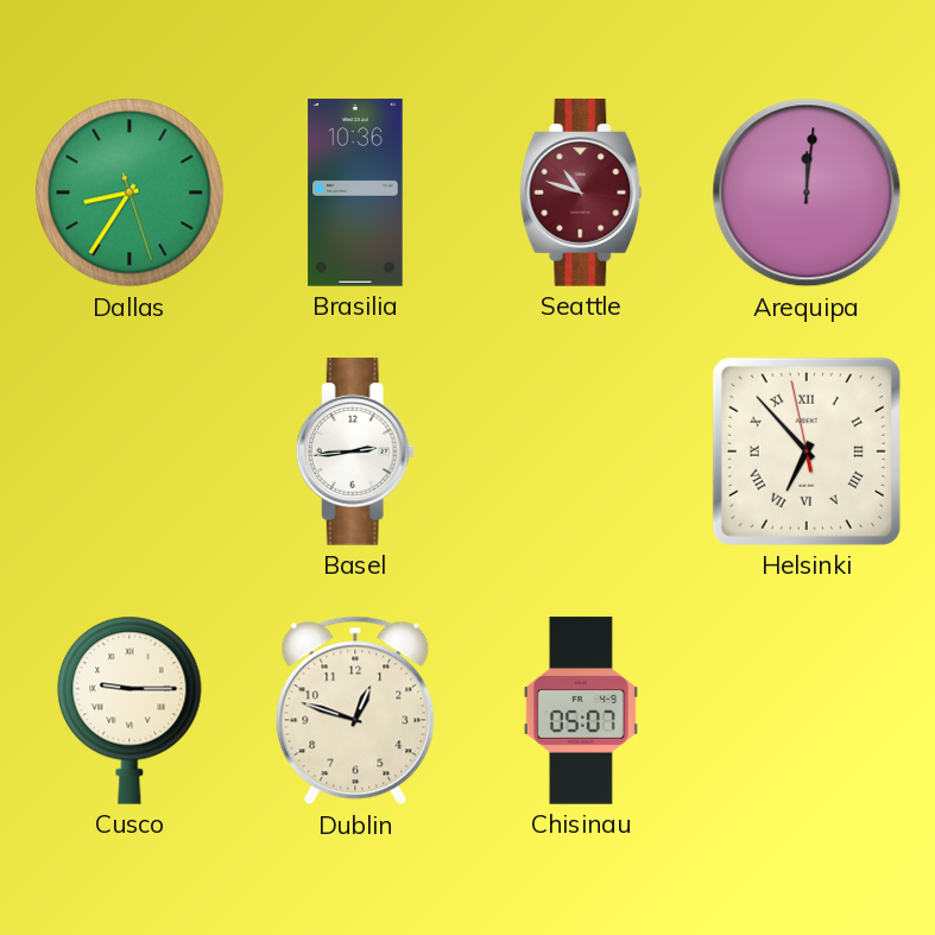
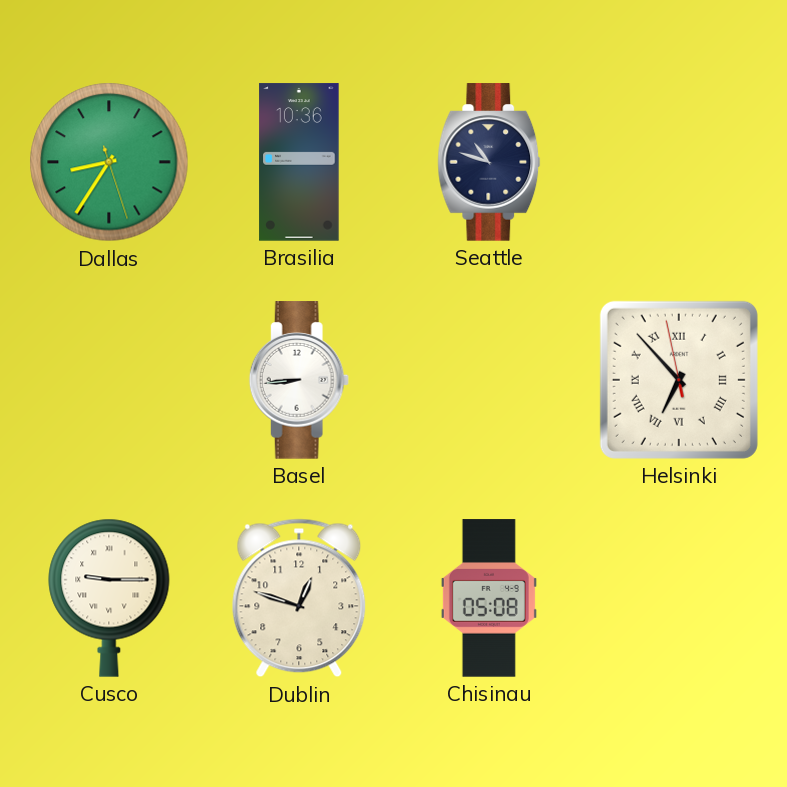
Seattle dial: burgundy -> navy (489, 162)
Arequipa: 12:01 -> none (807, 192)
Basel: 2:44 -> 8:44 (299, 380)
Chisinau: 05:07 -> 05:08 (489, 598)
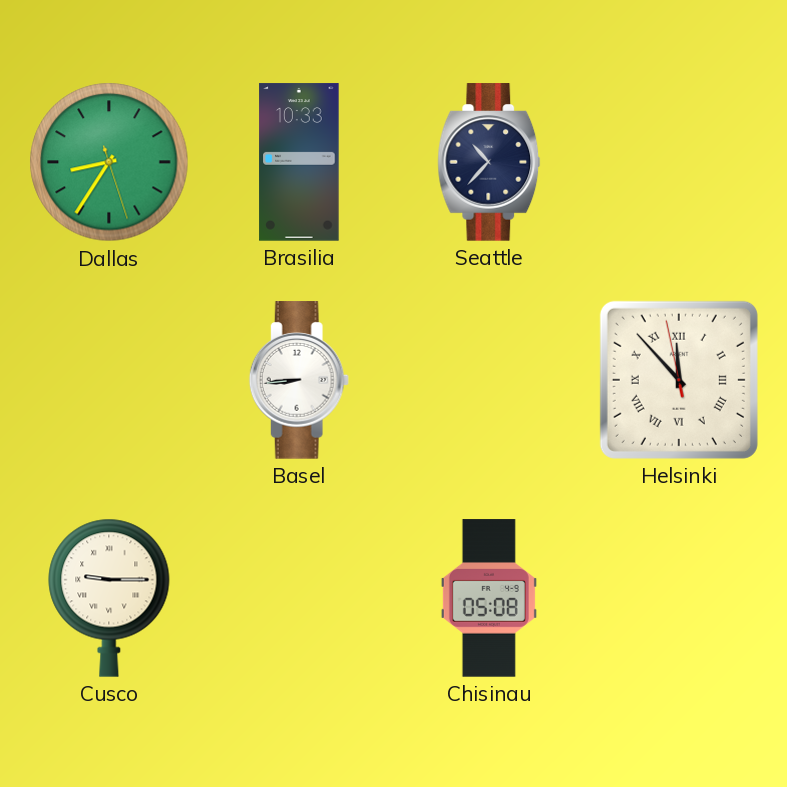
Brasilia: 10:36 -> 10:33 (299, 162)
Seattle: 10:48 -> 10:37 (489, 162)
Helsinki: 6:52 -> 11:52 (679, 380)
Dublin: 12:48 -> none (299, 598)
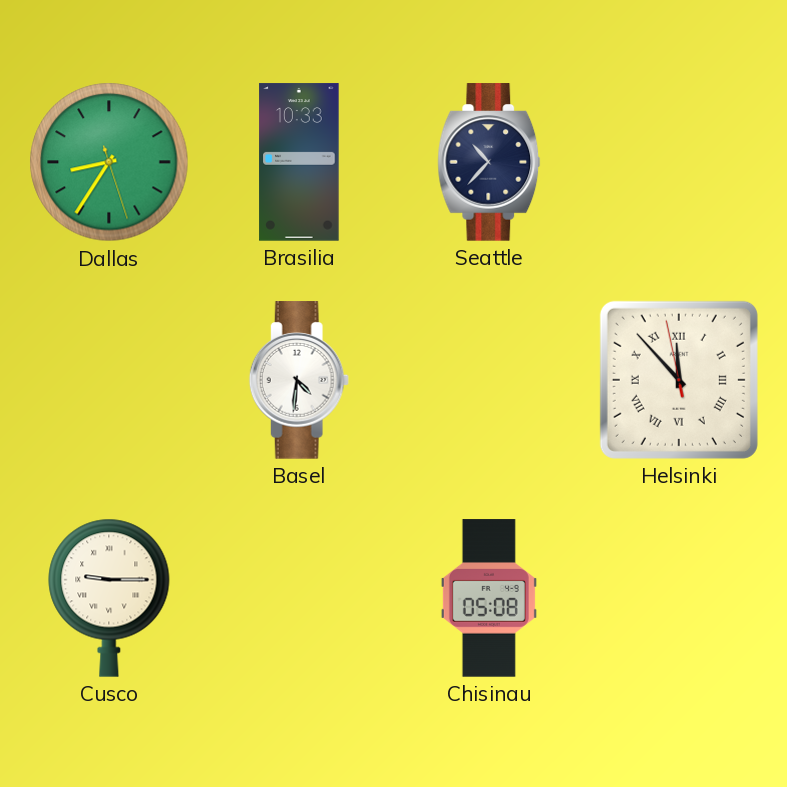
Basel: 8:44 -> 4:31 (299, 380)
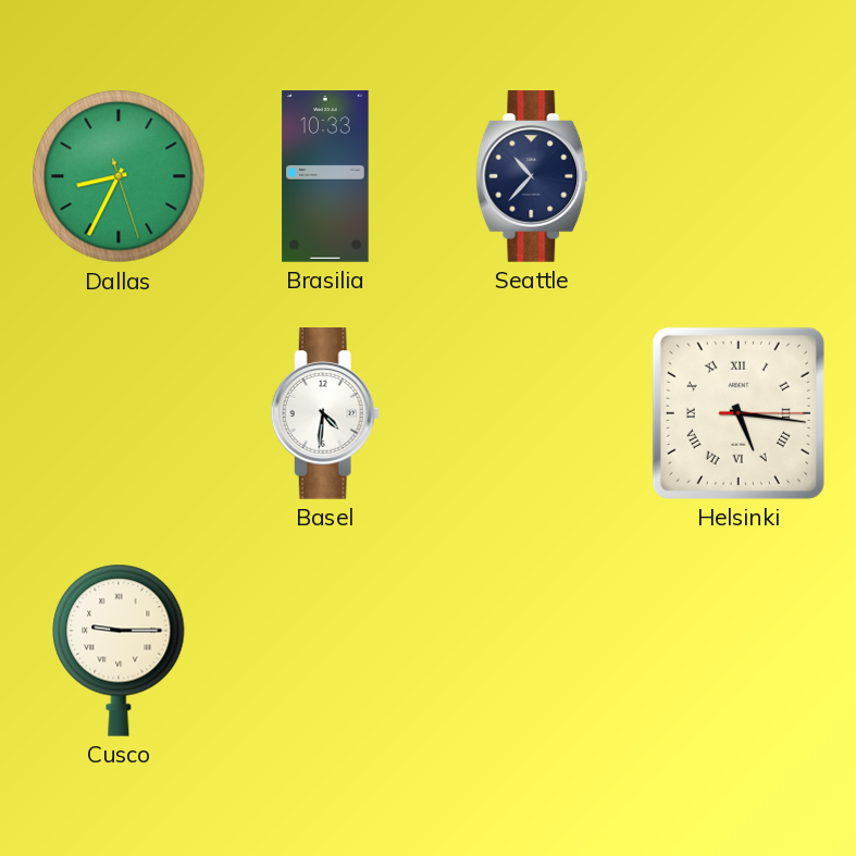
Dallas: 8:35 -> 8:34 (119, 176)
Helsinki: 11:52 -> 5:16 (739, 413)
Chisinau: 05:08 -> none (489, 598)
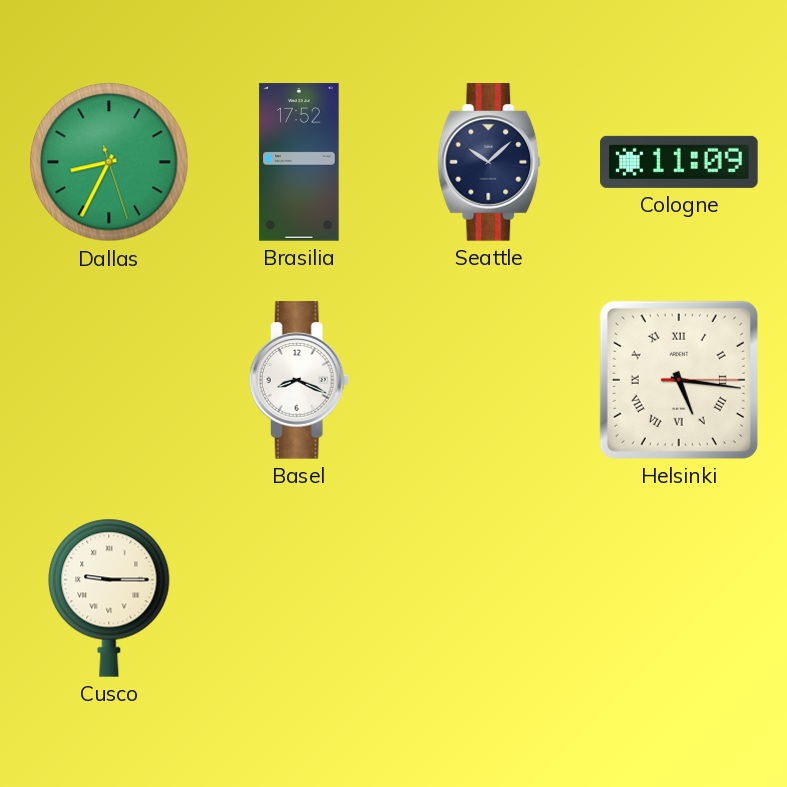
Brasilia: 10:33 -> 17:52 (299, 162)
Seattle: 10:37 -> 10:08 (489, 162)
Cologne: none -> 11:09 (679, 162)
Basel: 4:31 -> 8:19 (299, 380)
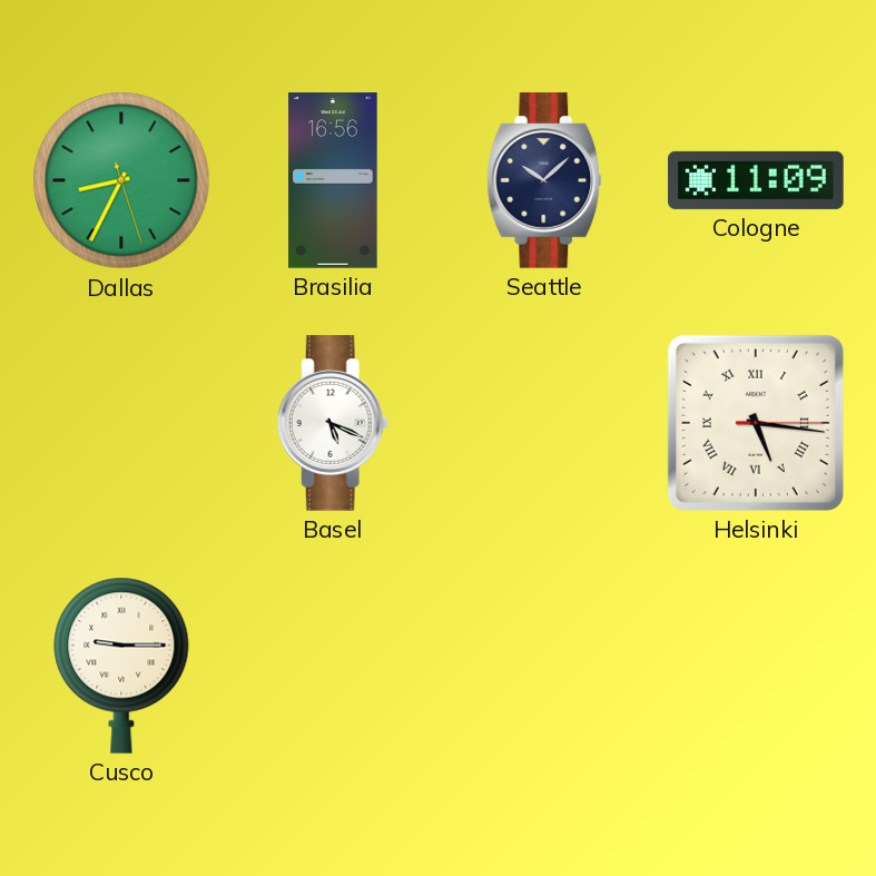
Brasilia: 17:52 -> 16:56 (333, 180)
Basel: 8:19 -> 5:19 (333, 423)
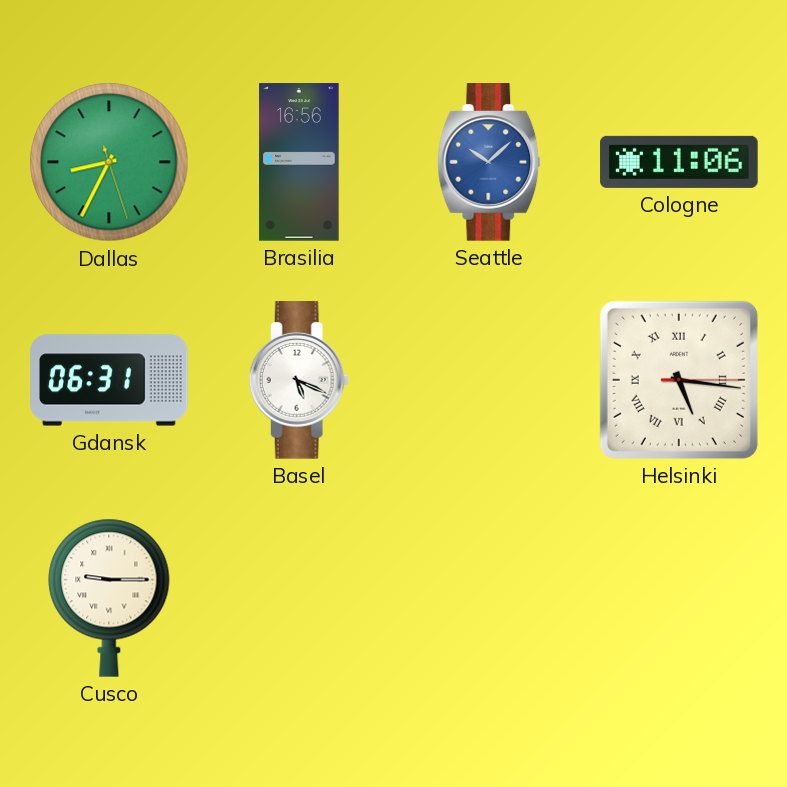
Seattle dial: navy -> blue (489, 162)
Cologne: 11:09 -> 11:06 (679, 162)
Gdansk: none -> 06:31 (109, 380)
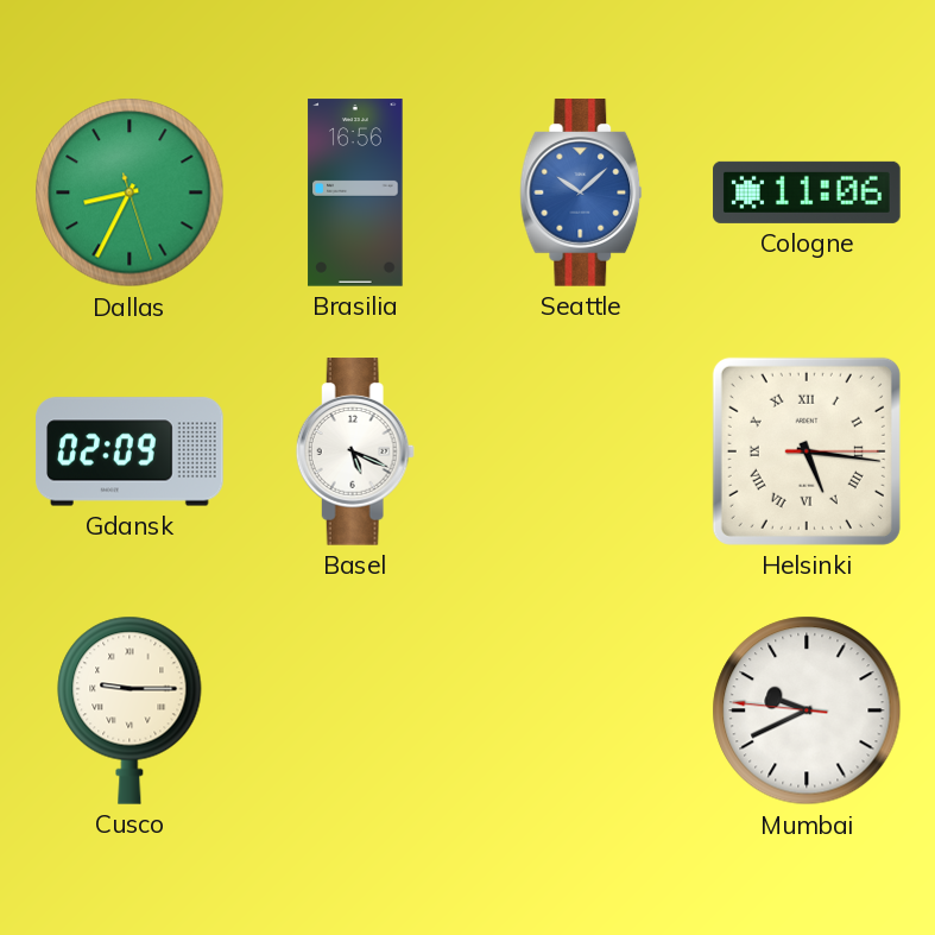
Gdansk: 06:31 -> 02:09 (129, 451)
Mumbai: none -> 9:40 (807, 710)
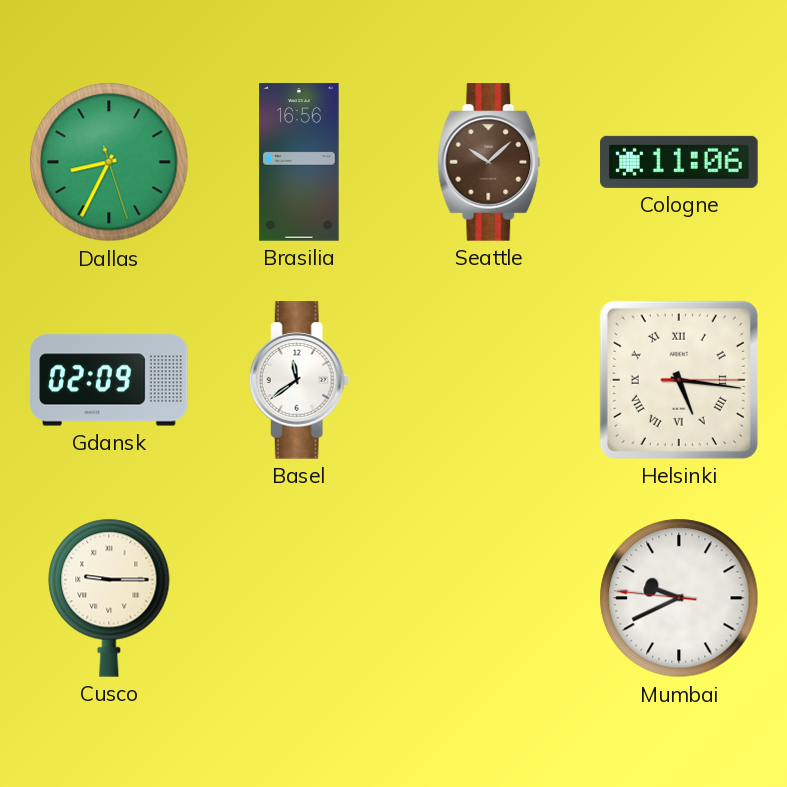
Seattle dial: blue -> brown (489, 162)
Basel: 5:19 -> 11:39 (299, 380)
